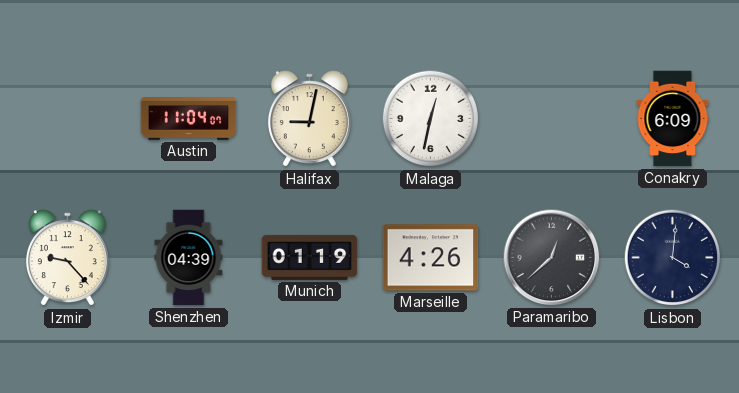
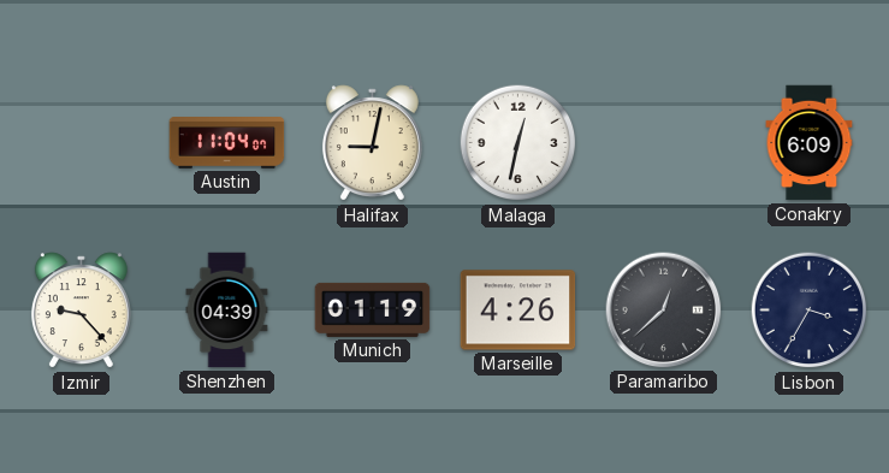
Lisbon: 4:01 -> 3:35 (810, 311)
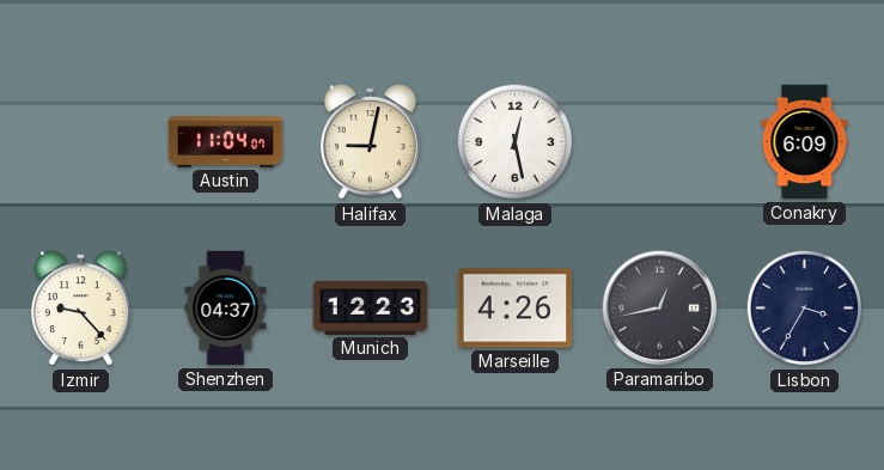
Malaga: 12:32 -> 12:28 (516, 142)
Shenzhen: 04:39 -> 04:37 (226, 309)
Munich: 01:19 -> 12:23 (371, 307)
Paramaribo: 12:38 -> 12:43 (660, 309)
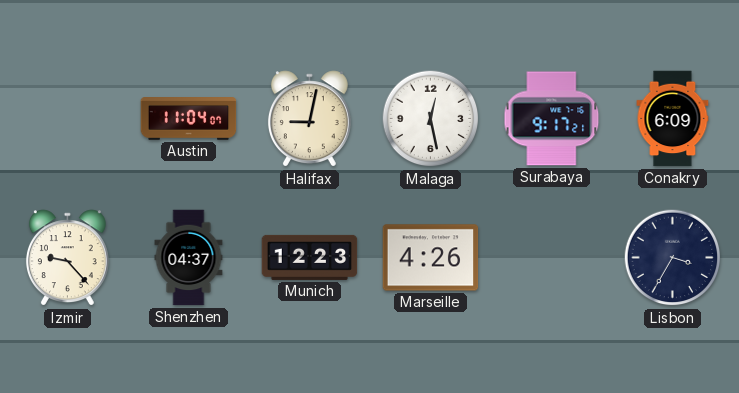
Surabaya: none -> 9:17 (552, 119)
Paramaribo: 12:43 -> none (660, 309)
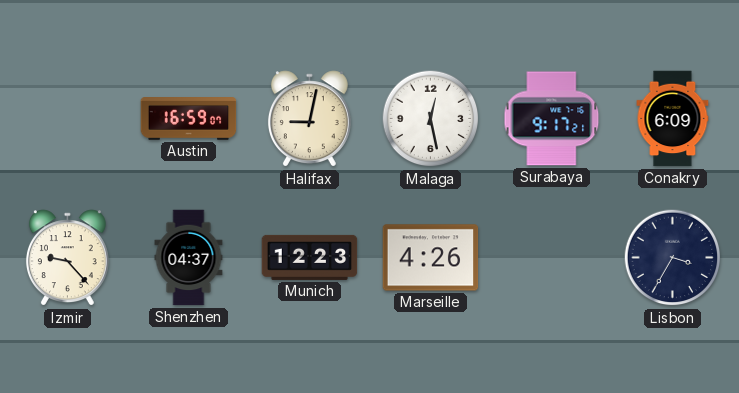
Austin: 11:04 -> 16:59 (189, 119)
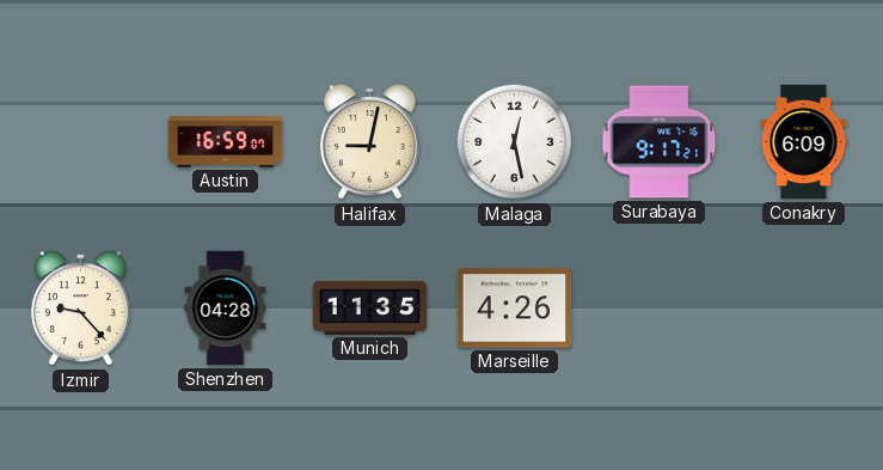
Shenzhen: 04:37 -> 04:28 (226, 309)
Munich: 12:23 -> 11:35 (370, 307)
Lisbon: 3:35 -> none (673, 258)
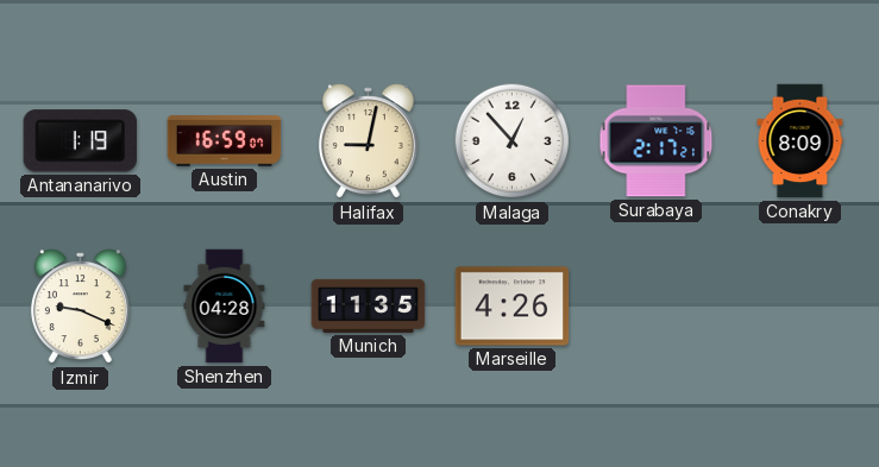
Antananarivo: none -> 1:19 (80, 141)
Malaga: 12:28 -> 12:53 (513, 141)
Surabaya: 9:17 -> 2:17 (657, 141)
Conakry: 6:09 -> 8:09 (800, 141)
Izmir: 9:23 -> 9:19 (80, 307)
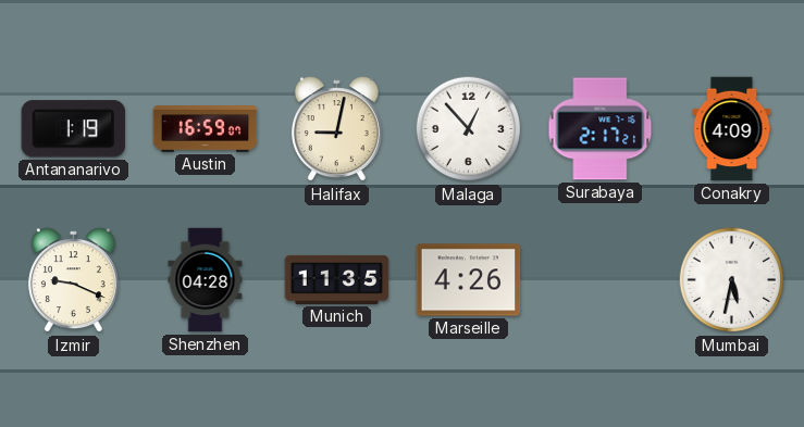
Conakry: 8:09 -> 4:09 (732, 129)
Mumbai: none -> 5:32 (732, 280)
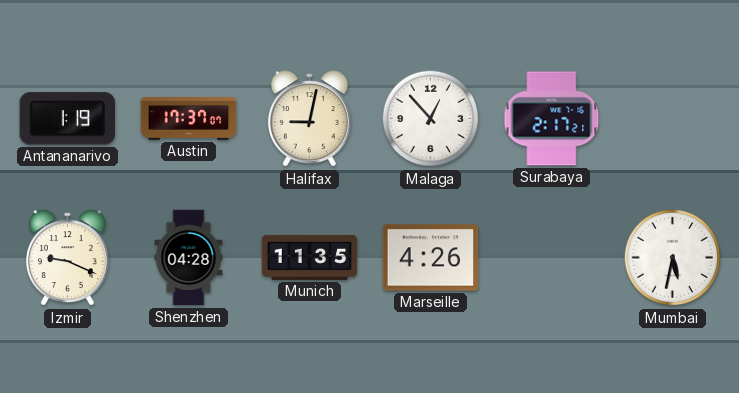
Austin: 16:59 -> 17:37 (189, 119)
Conakry: 4:09 -> none (732, 129)
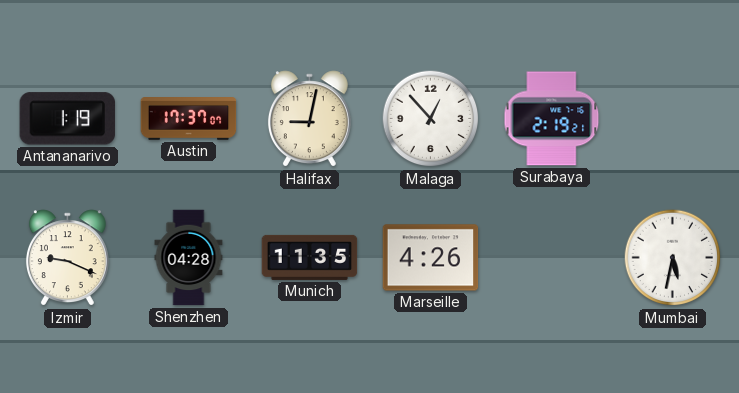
Surabaya: 2:17 -> 2:19 (552, 119)
